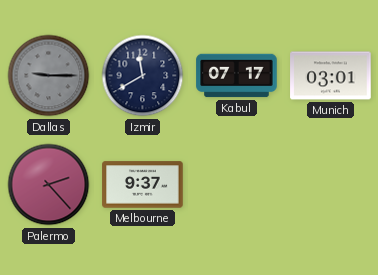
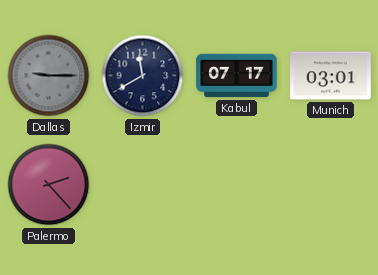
Melbourne: 9:37 -> none (143, 185)
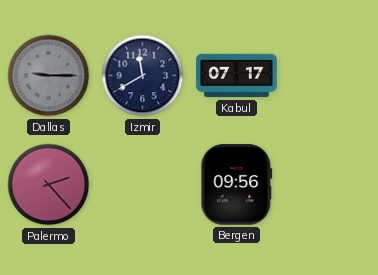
Munich: 03:01 -> none (331, 76)
Bergen: none -> 09:56 (237, 185)
